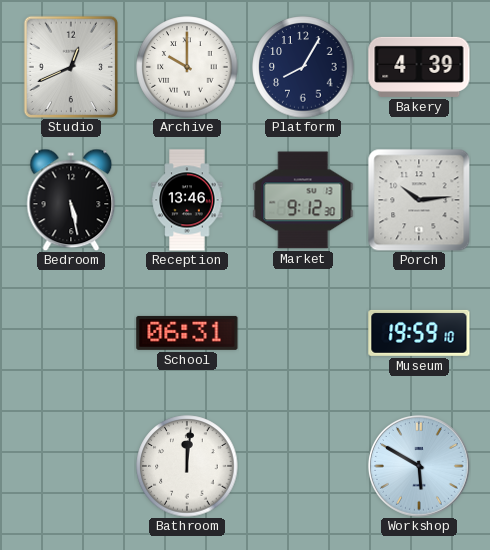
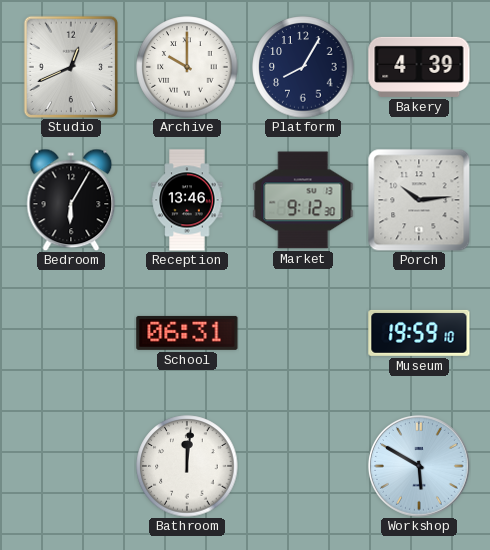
Bedroom: 5:28 -> 6:05 (71, 200)
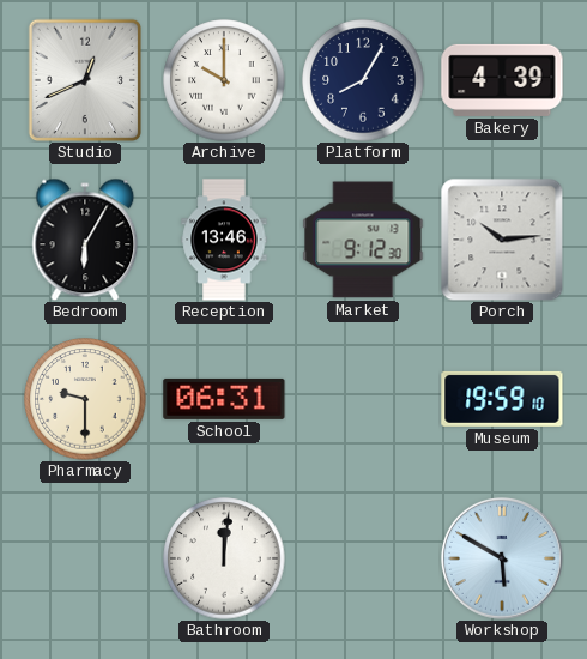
Pharmacy: none -> 9:30 (85, 399)
